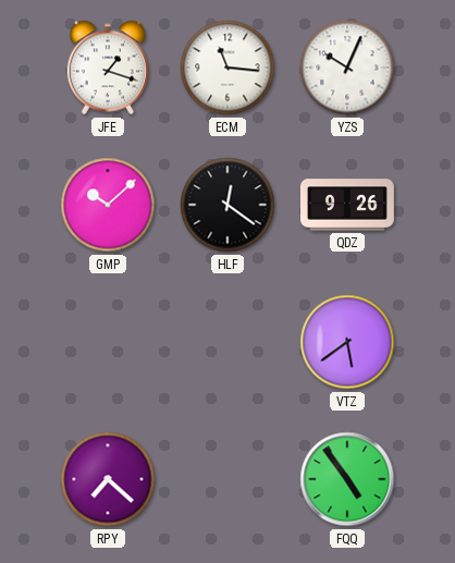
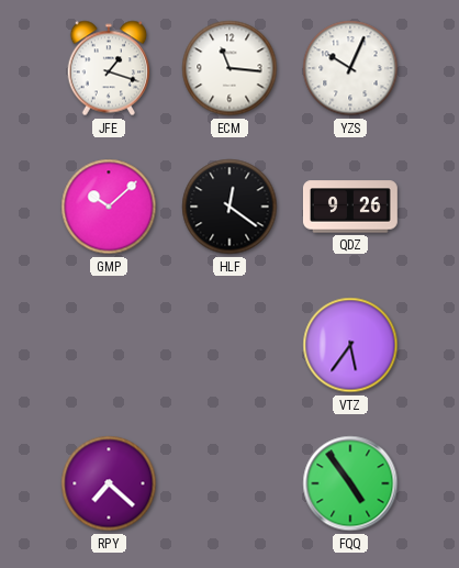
VTZ: 5:39 -> 5:36 (350, 345)
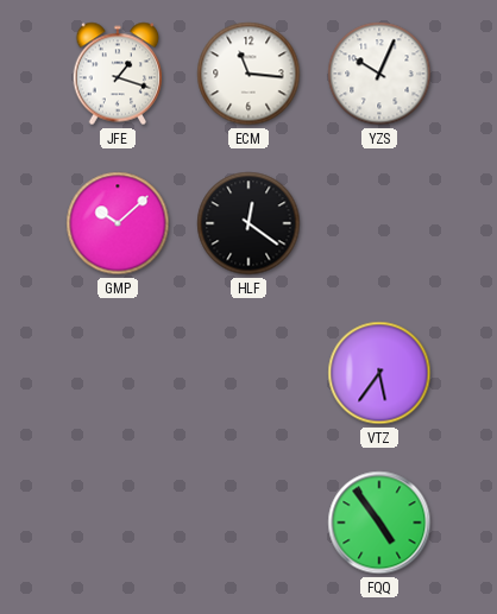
QDZ: 9:26 -> none (350, 207)
RPY: 7:22 -> none (109, 483)
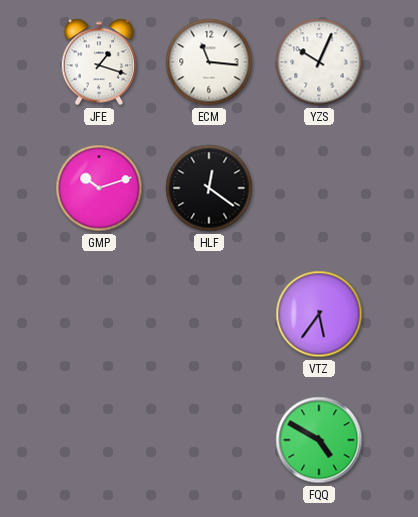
GMP: 10:08 -> 10:12 (99, 188)
FQQ: 4:54 -> 4:50 (319, 440)
